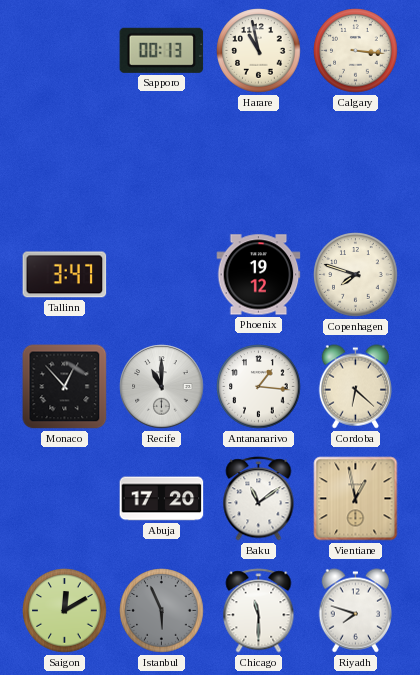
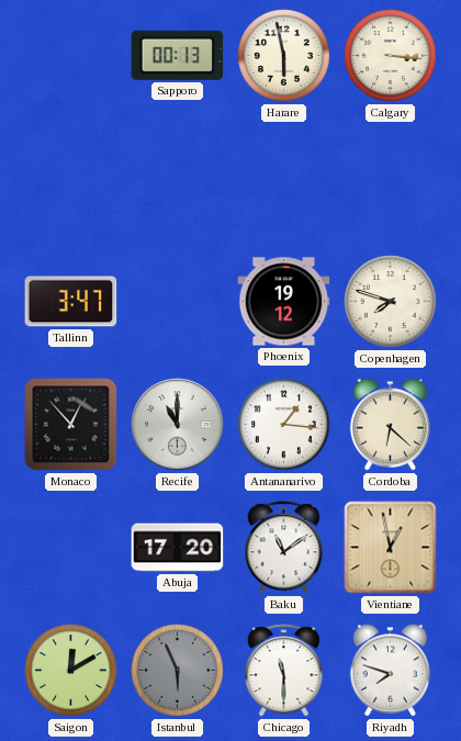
Harare: 10:58 -> 5:58 (284, 56)
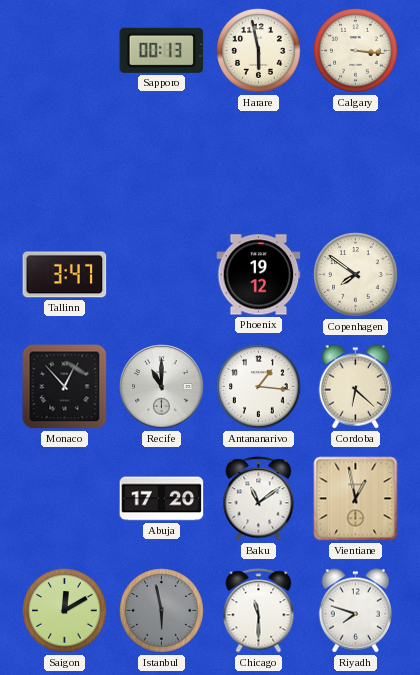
Copenhagen: 7:48 -> 7:51 (356, 275)
Istanbul: 5:56 -> 5:58 (162, 611)
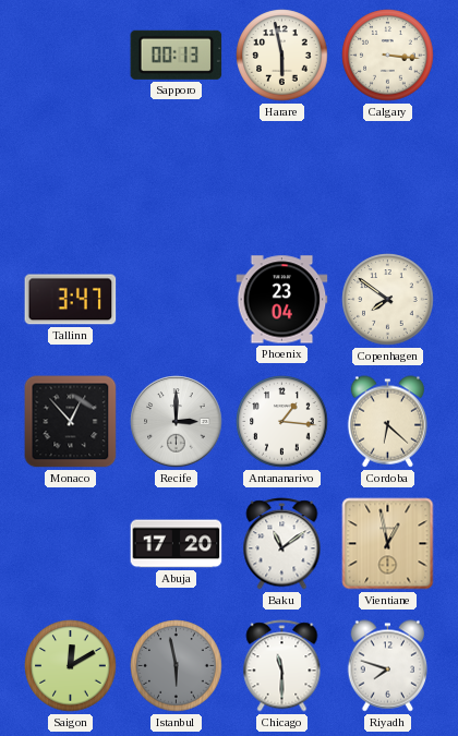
Phoenix: 19:12 -> 23:04 (282, 300)
Recife: 11:00 -> 3:00 (177, 422)
